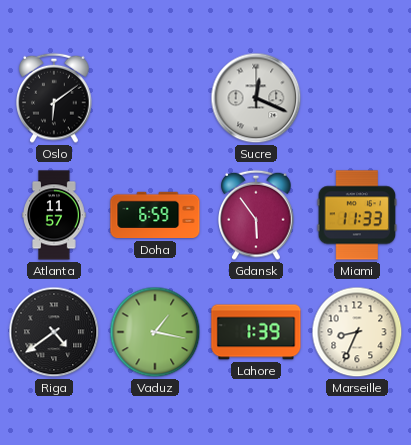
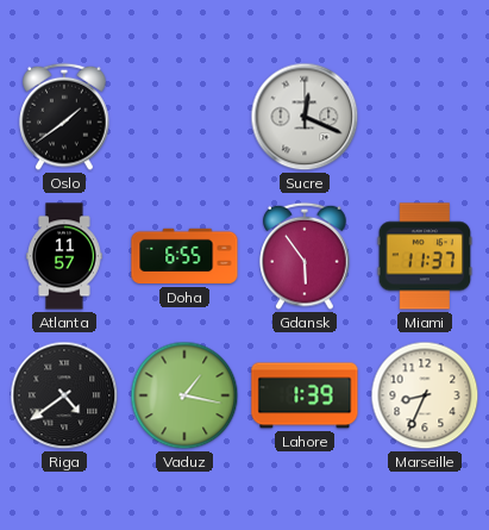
Oslo: 6:09 -> 1:39 (64, 117)
Doha: 6:59 -> 6:55 (184, 256)
Miami: 11:33 -> 11:37 (425, 256)
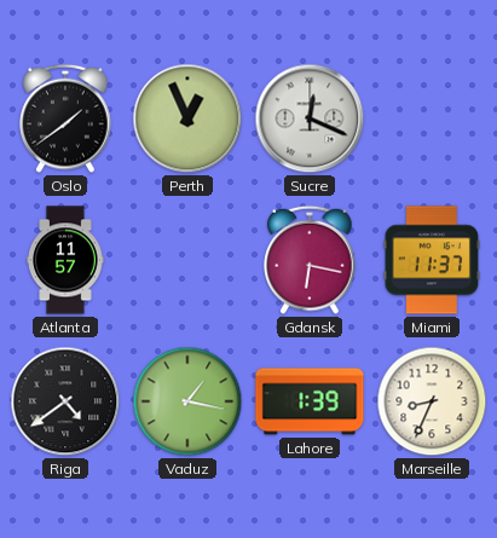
Perth: none -> 12:56 (187, 118)
Doha: 6:55 -> none (184, 256)
Gdansk: 5:54 -> 6:17 (310, 260)
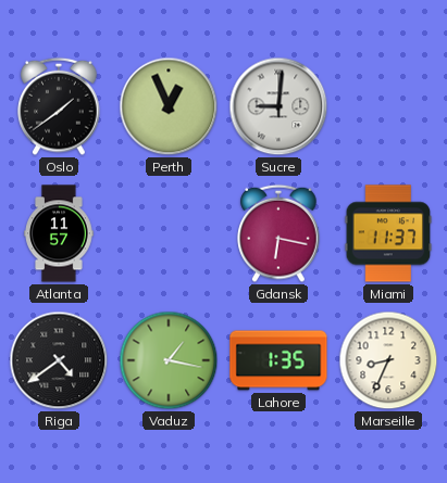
Sucre: 12:19 -> 9:01 (278, 106)
Lahore: 1:39 -> 1:35 (278, 360)
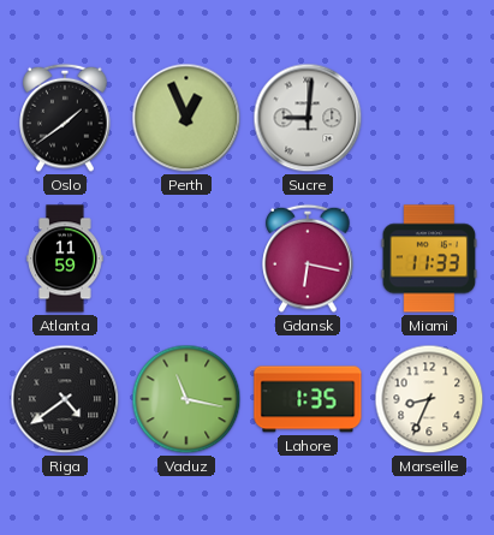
Atlanta: 11:57 -> 11:59 (65, 258)
Miami: 11:37 -> 11:33 (429, 258)
Vaduz: 1:17 -> 11:17 (186, 399)
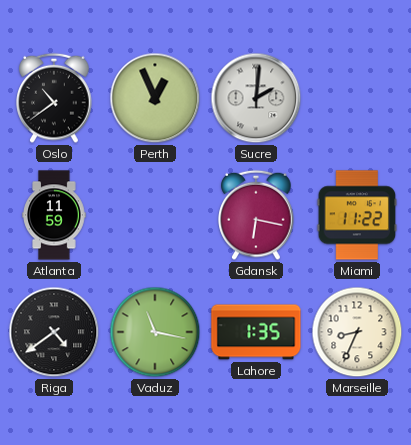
Oslo: 1:39 -> 10:39 (54, 98)
Sucre: 9:01 -> 2:01 (256, 98)
Miami: 11:33 -> 11:22 (357, 215)
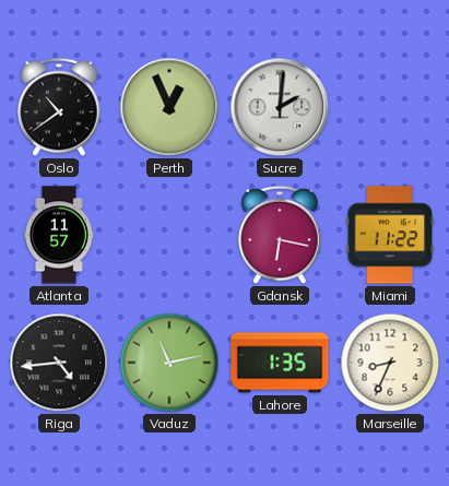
Atlanta: 11:59 -> 11:57 (59, 235)
Riga: 4:39 -> 4:44 (59, 363)
Vaduz: 11:17 -> 11:13 (169, 363)
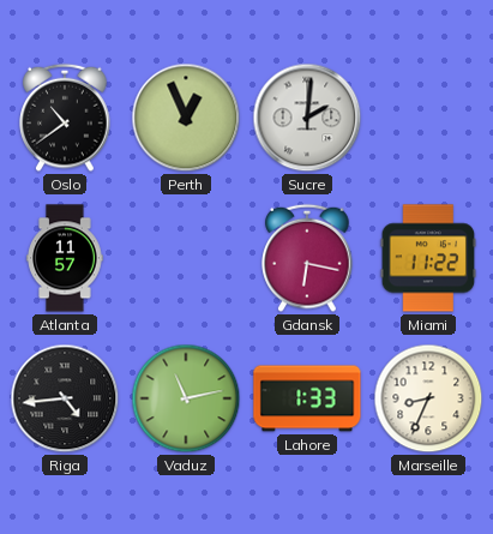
Lahore: 1:35 -> 1:33 (307, 398)
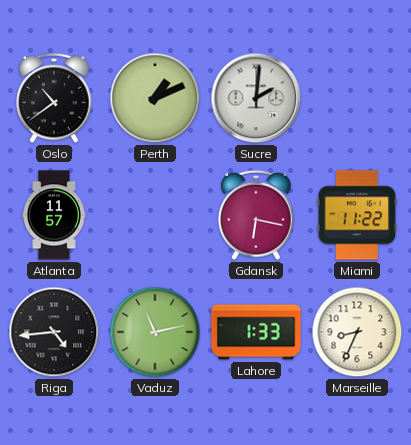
Perth: 12:56 -> 1:11 (155, 98)
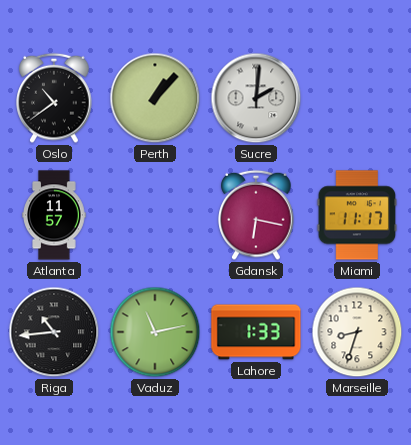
Perth: 1:11 -> 1:07 (155, 98)
Miami: 11:22 -> 11:17 (357, 215)
Riga: 4:44 -> 10:44 (54, 332)
Marseille: 8:34 -> 8:33 (357, 332)
